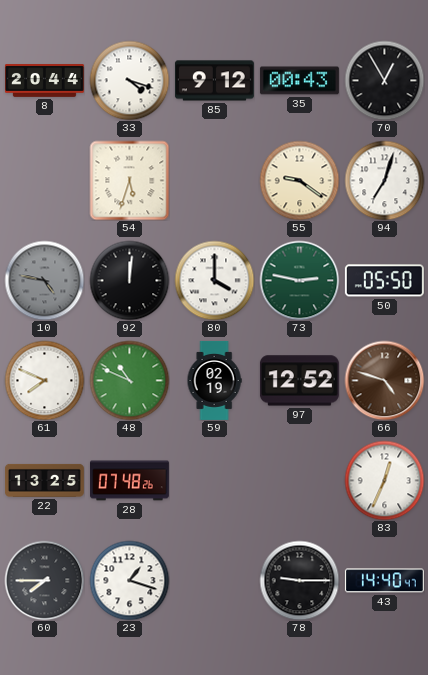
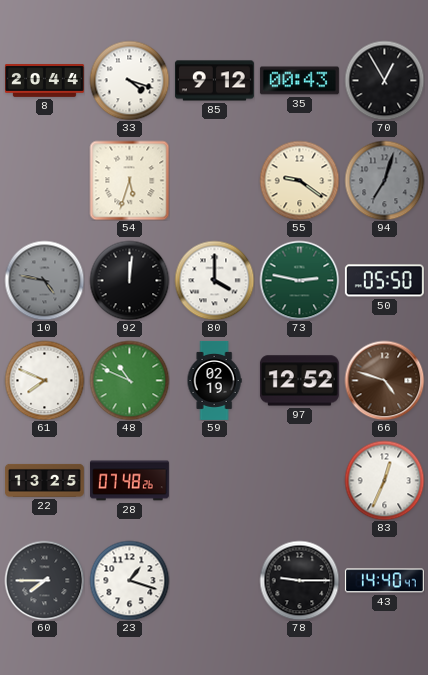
94 dial: white -> grey (384, 180)
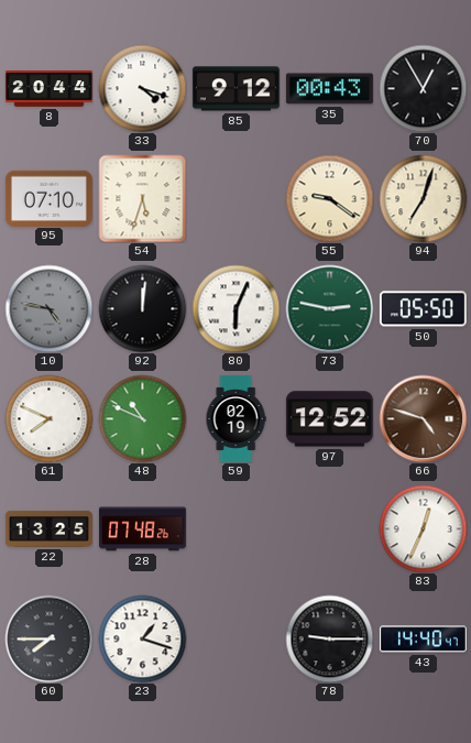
95: none -> 07:10 (48, 198)
94 dial: grey -> cream (423, 198)
80: 4:00 -> 6:04 (235, 308)
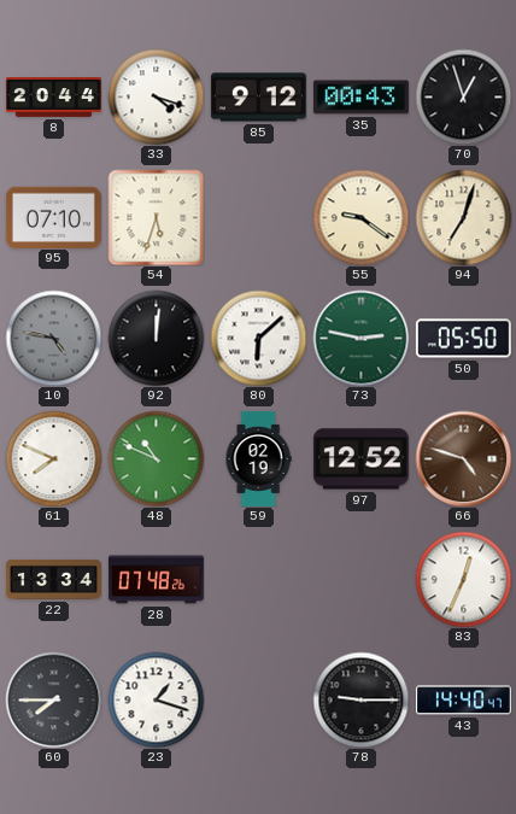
70: 12:55 -> 12:57 (463, 96)
80: 6:04 -> 6:08 (258, 338)
22: 13:25 -> 13:34 (53, 579)
